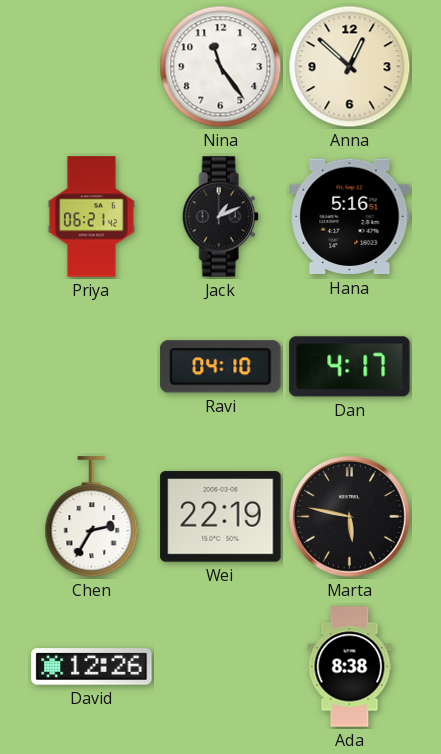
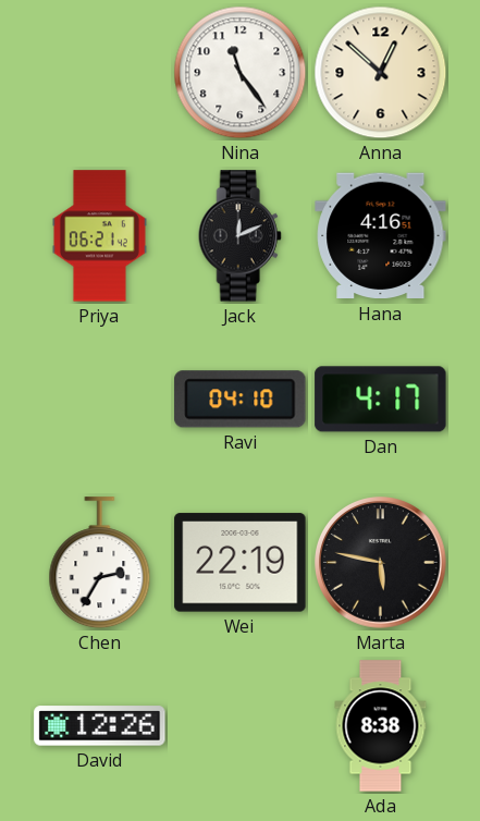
Jack: 1:11 -> 12:11 (239, 236)
Hana: 5:16 -> 4:16 (381, 236)
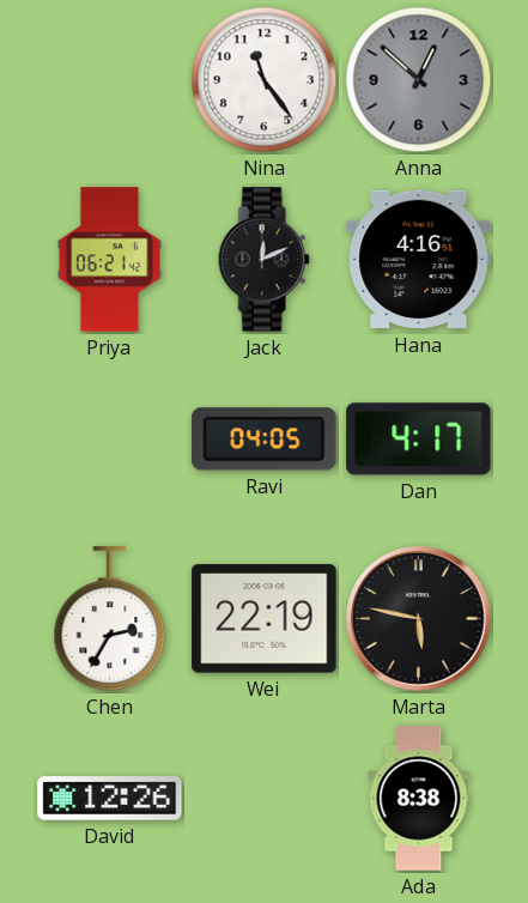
Anna dial: cream -> grey (419, 80)
Ravi: 04:10 -> 04:05 (265, 440)
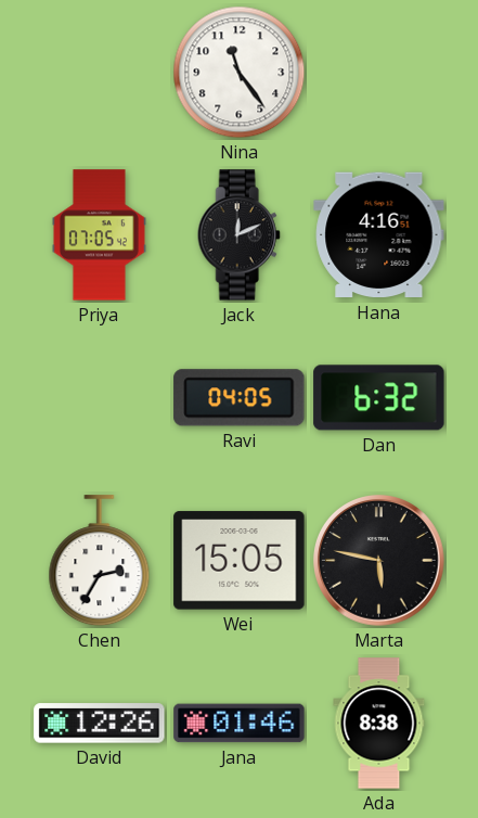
Anna: 12:52 -> none (419, 80)
Priya: 06:21 -> 07:05 (99, 235)
Dan: 4:17 -> 6:32 (379, 398)
Wei: 22:19 -> 15:05 (240, 561)
Jana: none -> 01:46 (240, 724)
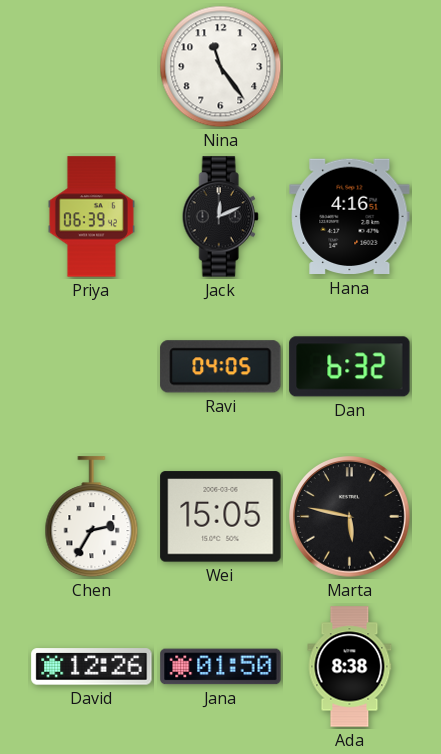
Priya: 07:05 -> 06:39 (91, 217)
Jana: 01:46 -> 01:50 (221, 667)
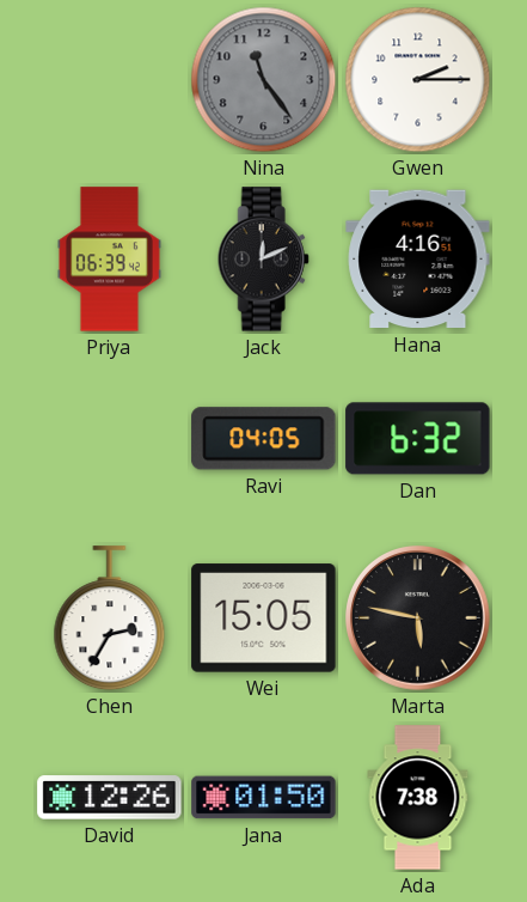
Nina dial: white -> grey (264, 80)
Gwen: none -> 2:15 (418, 80)
Ada: 8:38 -> 7:38 (418, 798)
